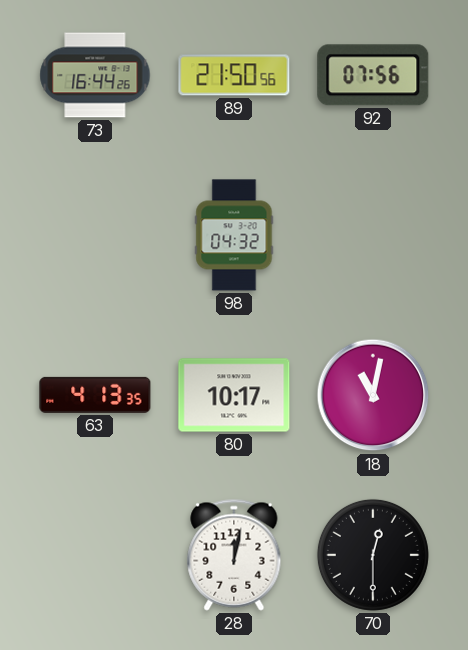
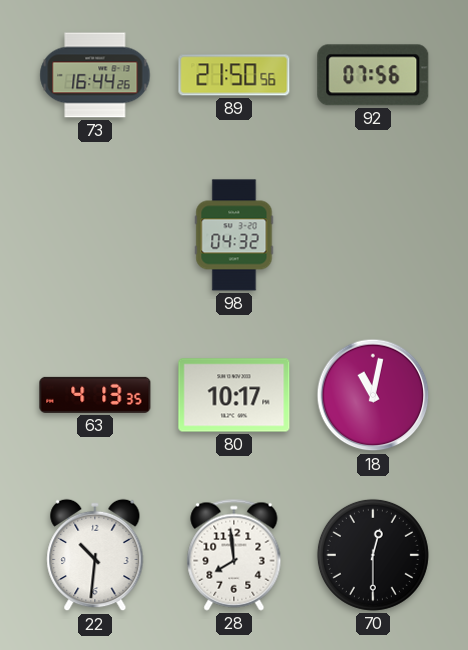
22: none -> 10:31 (95, 555)
28: 12:02 -> 7:59 (234, 555)
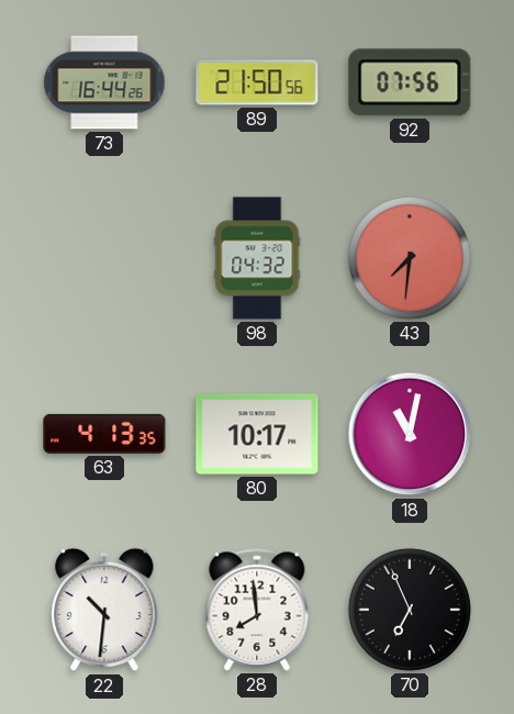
43: none -> 7:31 (410, 258)
70: 12:30 -> 6:56 (410, 610)
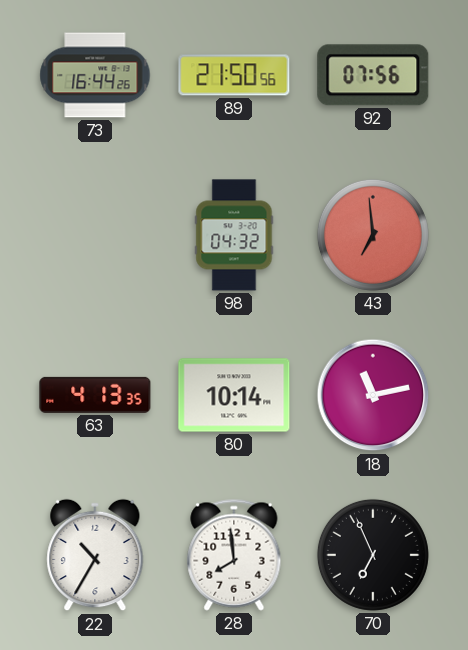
43: 7:31 -> 6:59 (373, 235)
80: 10:17 -> 10:14 (234, 395)
18: 11:02 -> 11:13 (373, 395)
22: 10:31 -> 10:35 (95, 555)
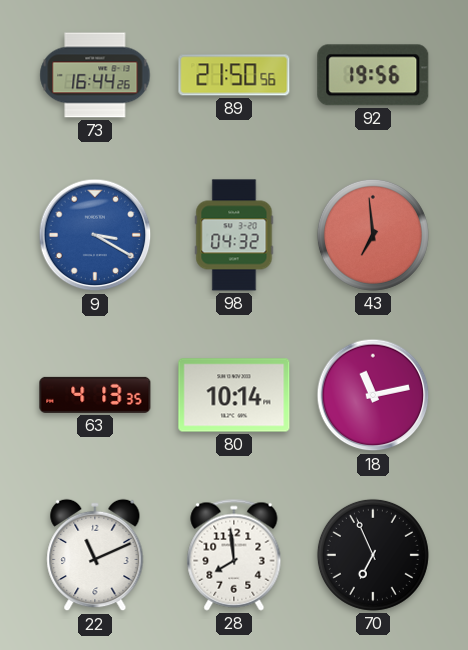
92: 07:56 -> 19:56 (373, 75)
9: none -> 3:20 (95, 235)
22: 10:35 -> 11:11 (95, 555)
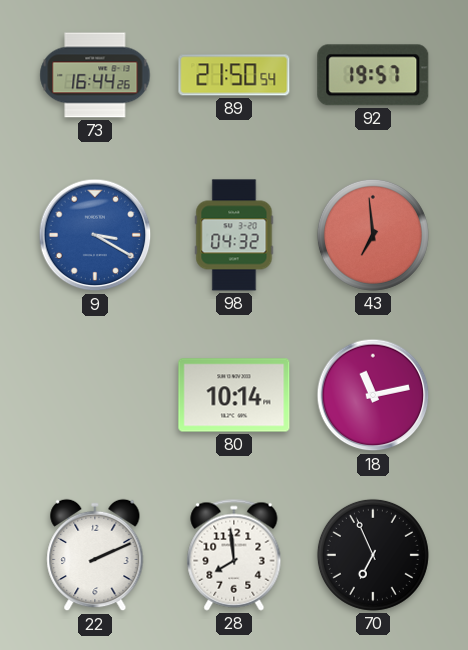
89: 21:50:56 -> 21:50:54 (234, 75)
92: 19:56 -> 19:57 (373, 75)
63: 4:13 -> none (95, 395)
22: 11:11 -> 2:11 (95, 555)
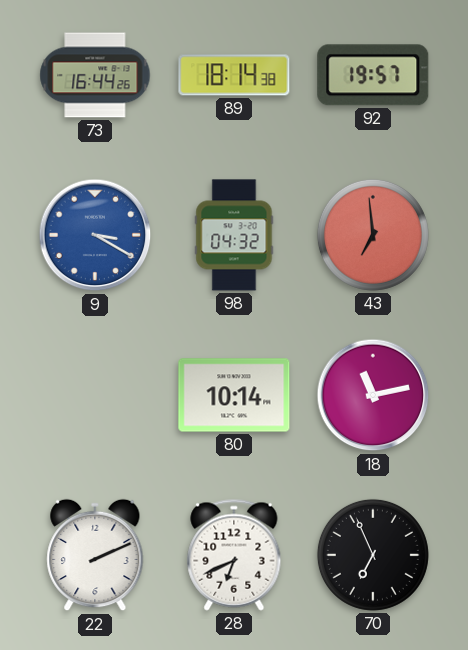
89: 21:50 -> 18:14 (234, 75)
28: 7:59 -> 6:41 (234, 555)
